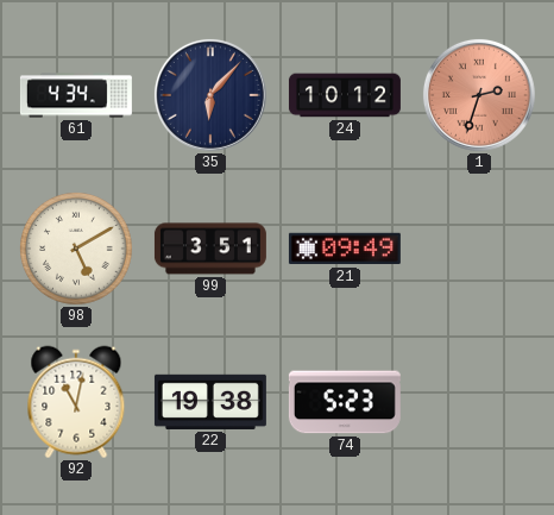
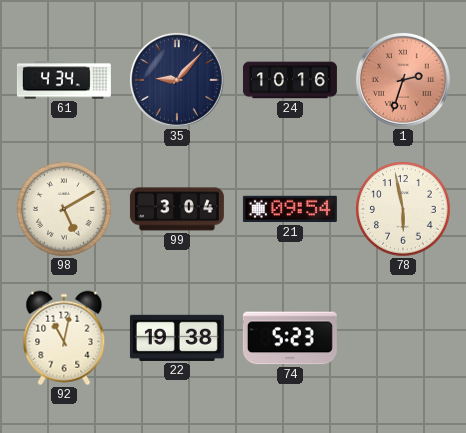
35: 6:07 -> 9:07 (177, 80)
24: 10:12 -> 10:16 (290, 80)
99: 3:51 -> 3:04 (177, 209)
21: 09:49 -> 09:54 (290, 209)
78: none -> 5:58 (404, 210)
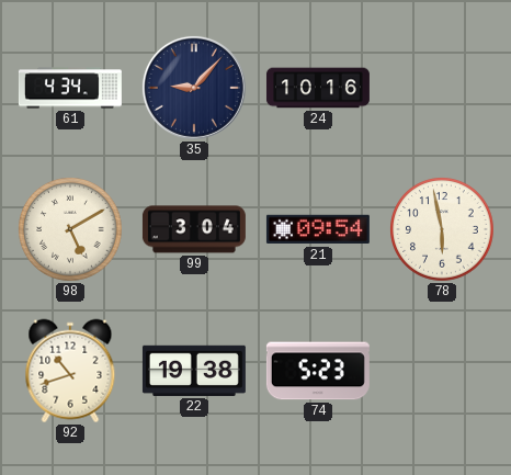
1: 2:33 -> none (403, 80)
92: 11:02 -> 10:42 (70, 371)
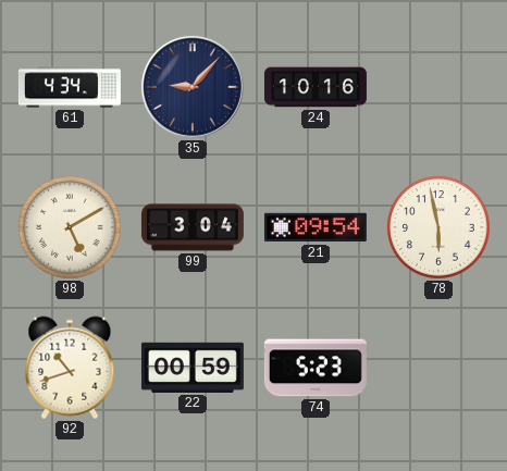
22: 19:38 -> 00:59 (193, 368)
